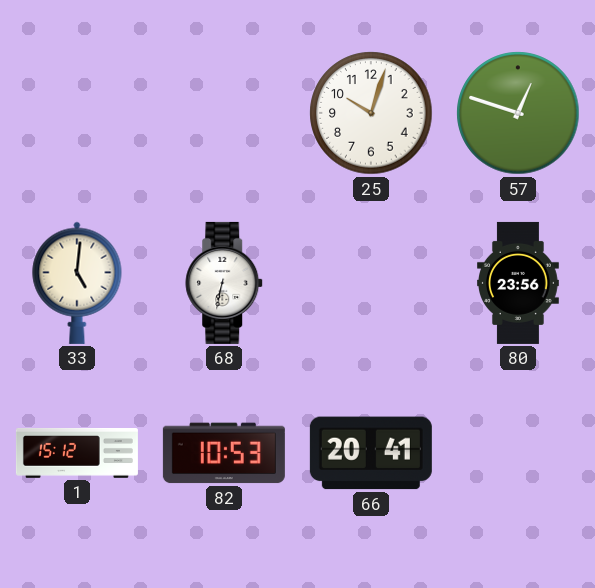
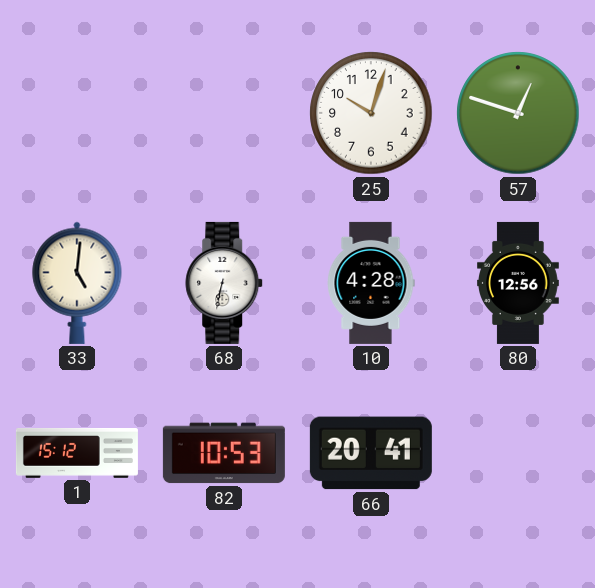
10: none -> 4:28 (371, 283)
80: 23:56 -> 12:56 (519, 283)
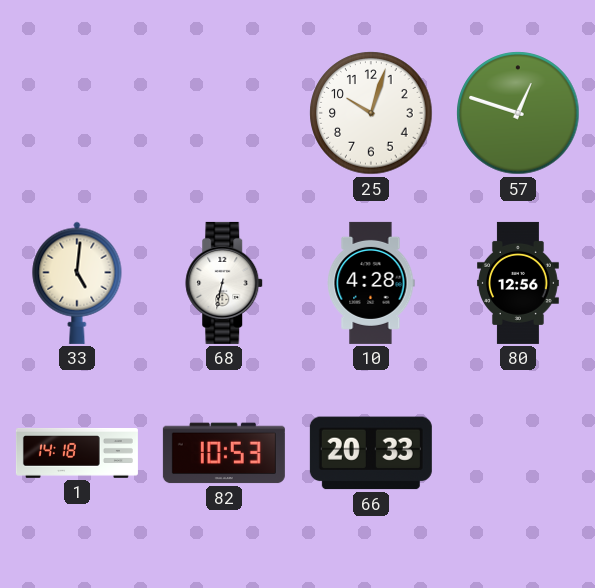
1: 15:12 -> 14:18 (77, 454)
66: 20:41 -> 20:33 (371, 453)
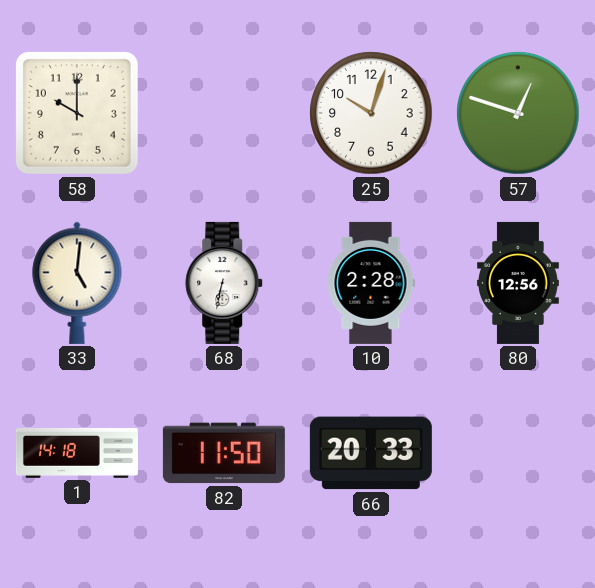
58: none -> 10:00 (77, 113)
10: 4:28 -> 2:28 (371, 283)
82: 10:53 -> 11:50 (224, 453)
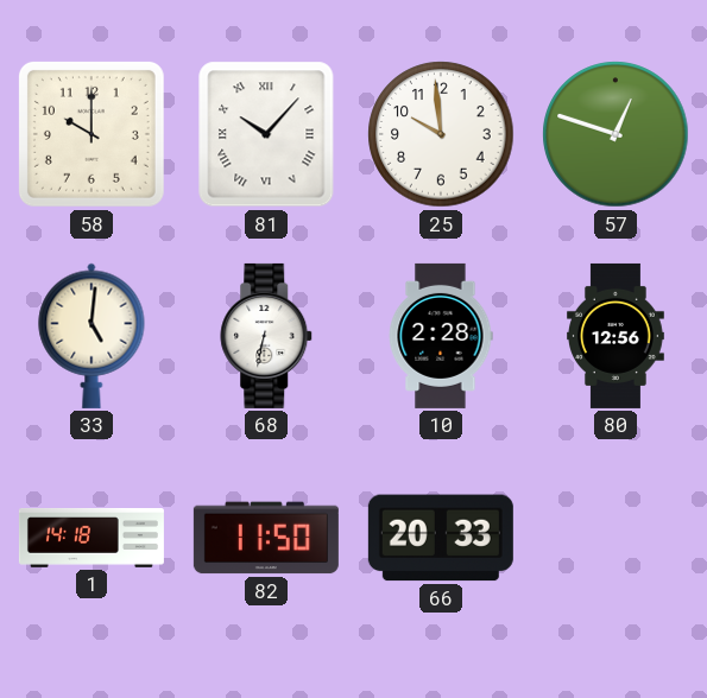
81: none -> 10:07 (266, 134)
25: 10:03 -> 9:59 (441, 134)
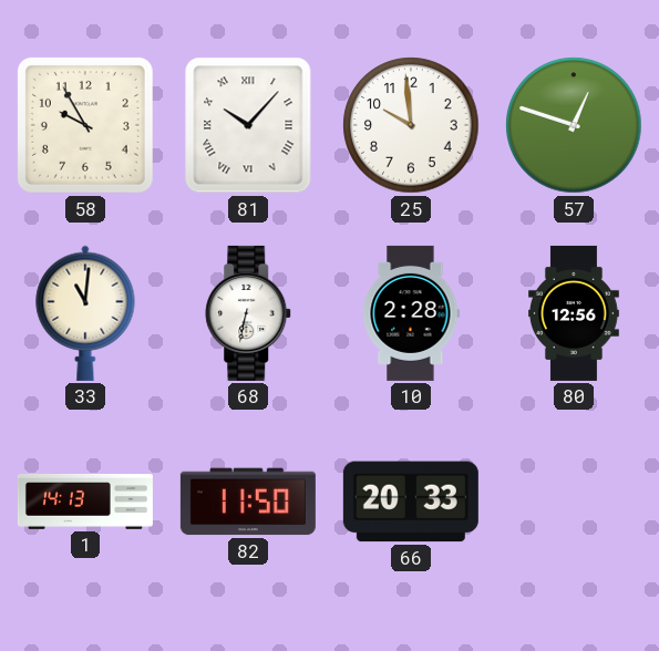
58: 10:00 -> 9:55 (85, 125)
33: 5:01 -> 11:01 (85, 313)
1: 14:18 -> 14:13 (85, 503)
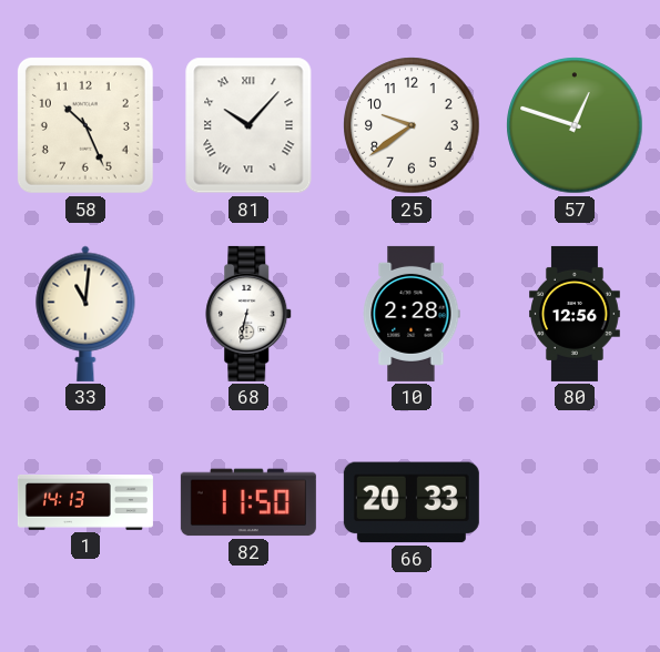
58: 9:55 -> 10:26 (85, 125)
25: 9:59 -> 9:39 (412, 125)
